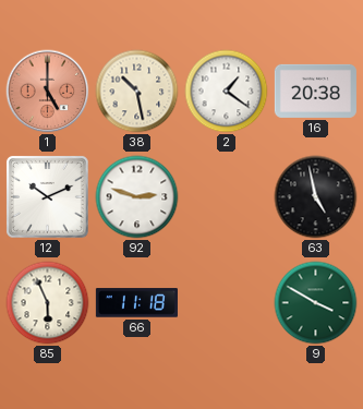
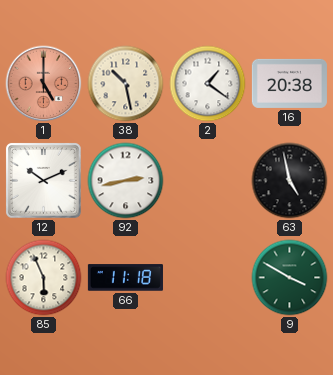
92: 2:48 -> 2:43 (126, 181)
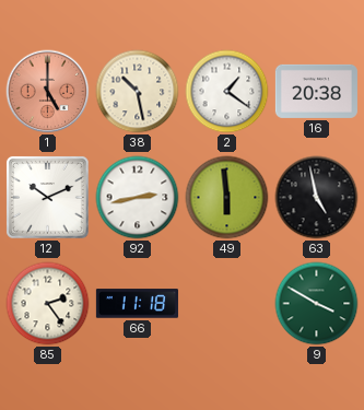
49: none -> 5:59 (227, 198)
85: 5:56 -> 2:24 (48, 304)
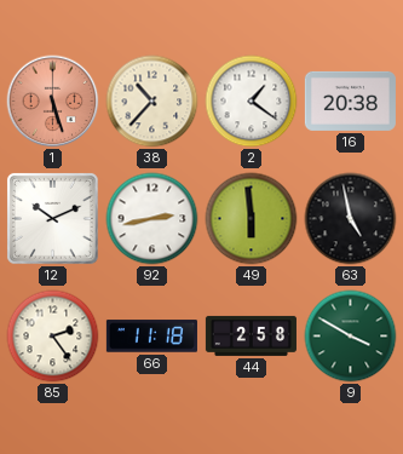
1: 5:00 -> 5:27 (53, 102)
38: 10:28 -> 10:37 (152, 102)
44: none -> 2:58 (251, 335)
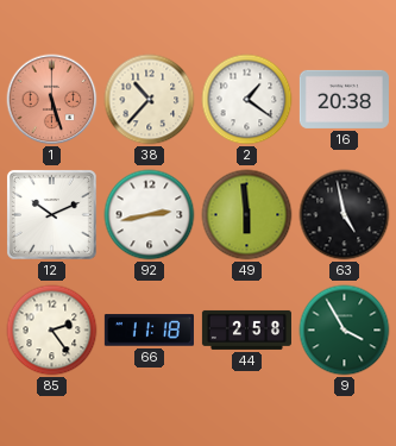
9: 3:50 -> 3:55 (345, 331)
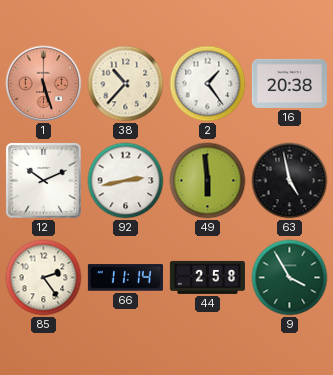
2: 1:21 -> 1:24 (208, 84)
66: 11:18 -> 11:14 (125, 278)
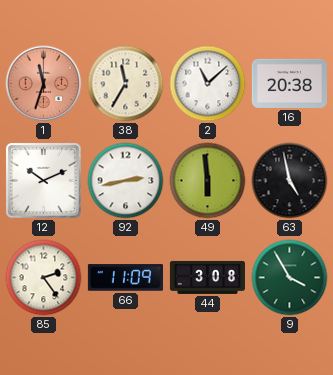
1: 5:27 -> 11:33 (44, 84)
38: 10:37 -> 11:35 (126, 84)
2: 1:24 -> 11:08 (208, 84)
66: 11:14 -> 11:09 (125, 278)
44: 2:58 -> 3:08 (207, 277)
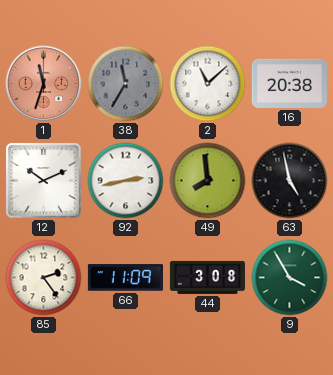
38 dial: cream -> grey (126, 84)
49: 5:59 -> 7:59 (208, 181)
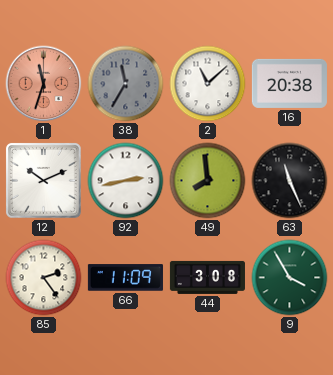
63: 4:58 -> 11:26 (290, 181)
